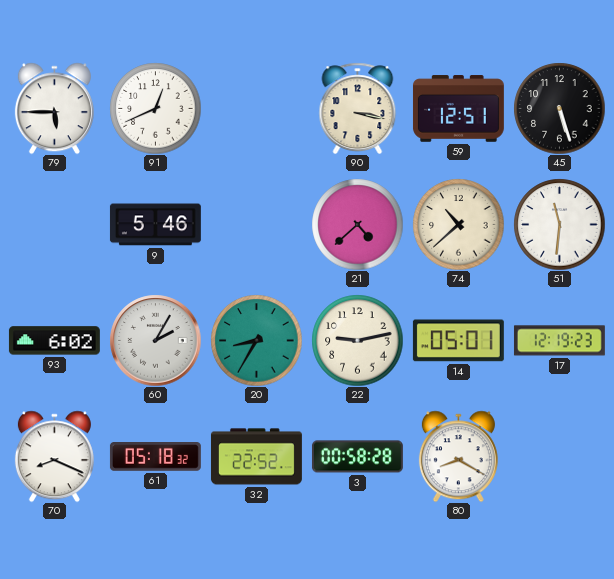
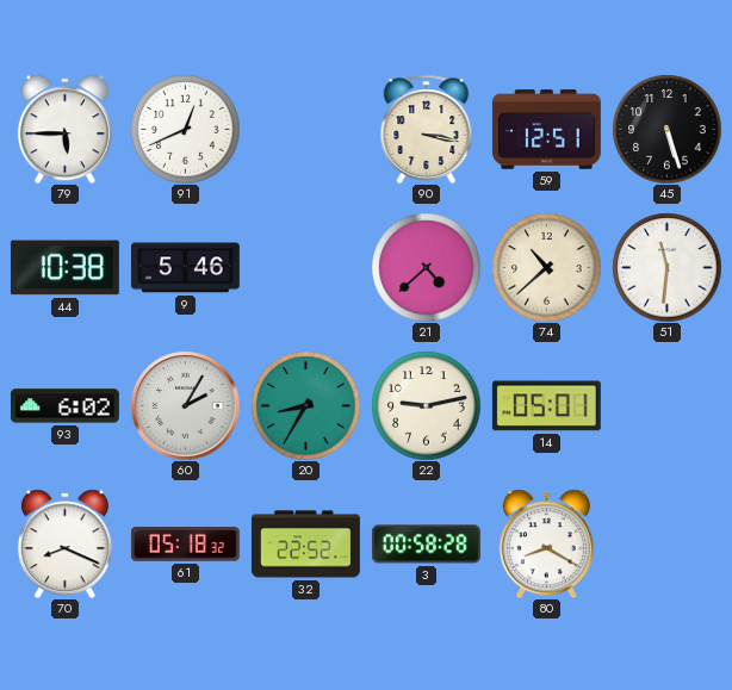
44: none -> 10:38 (64, 268)
17: 12:19 -> none (559, 341)
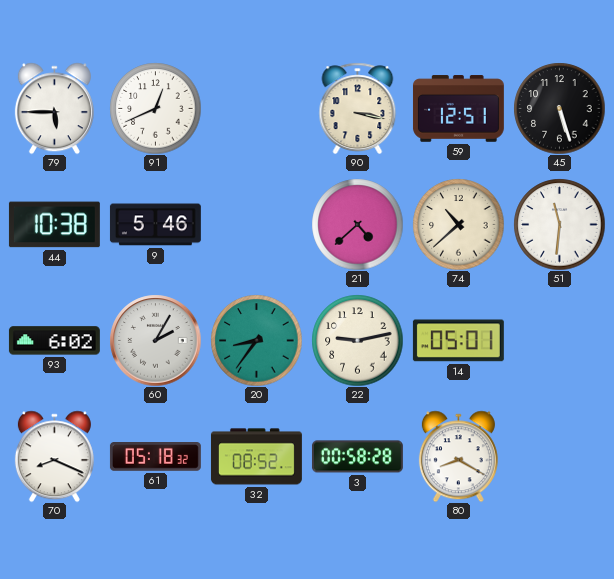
20: 8:35 -> 8:36 (256, 340)
32: 22:52 -> 08:52 (256, 457)
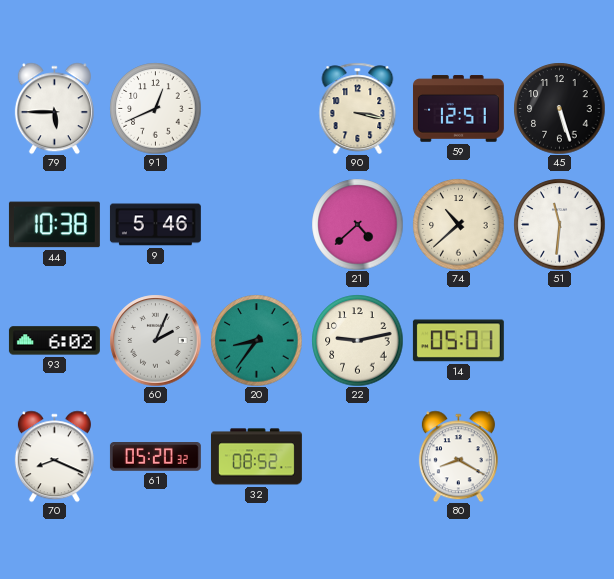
60: 2:05 -> 2:04 (155, 340)
61: 05:18 -> 05:20 (155, 457)
3: 00:58 -> none (357, 457)
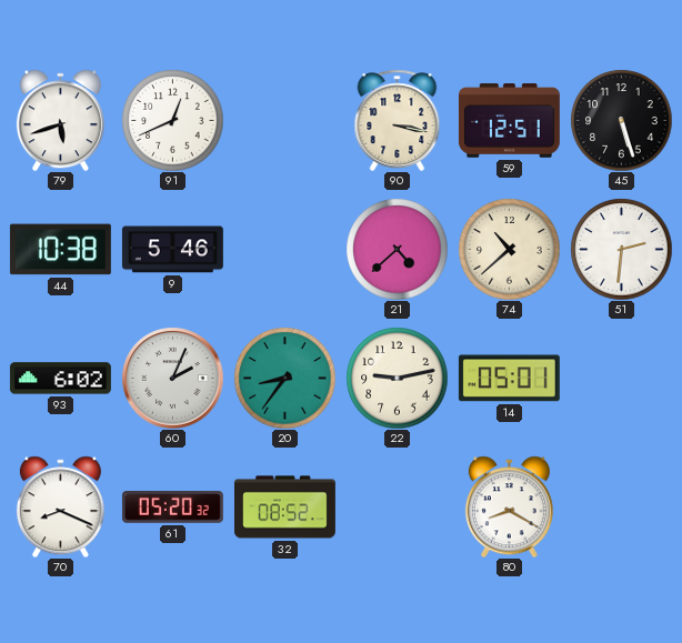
79: 5:45 -> 5:42 (60, 120)
51: 11:31 -> 2:31 (621, 249)
